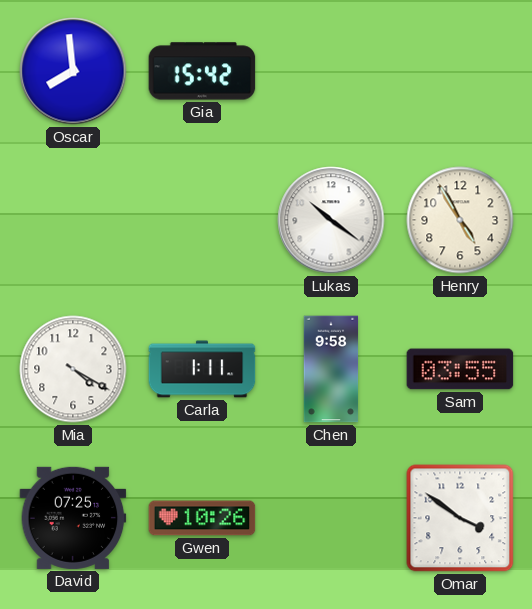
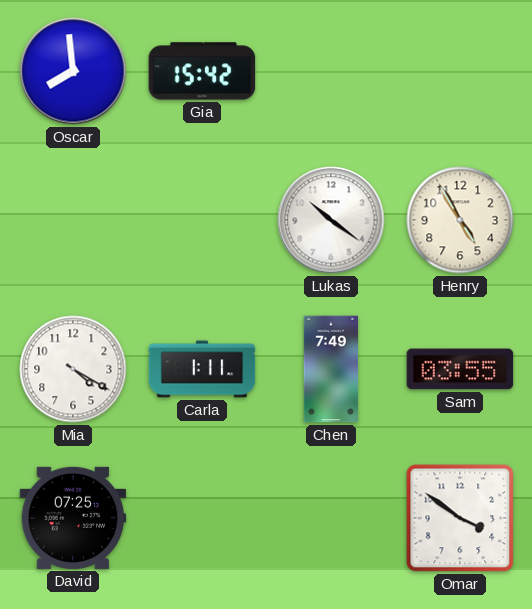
Chen: 9:58 -> 7:49 (331, 369)
Gwen: 10:26 -> none (202, 518)
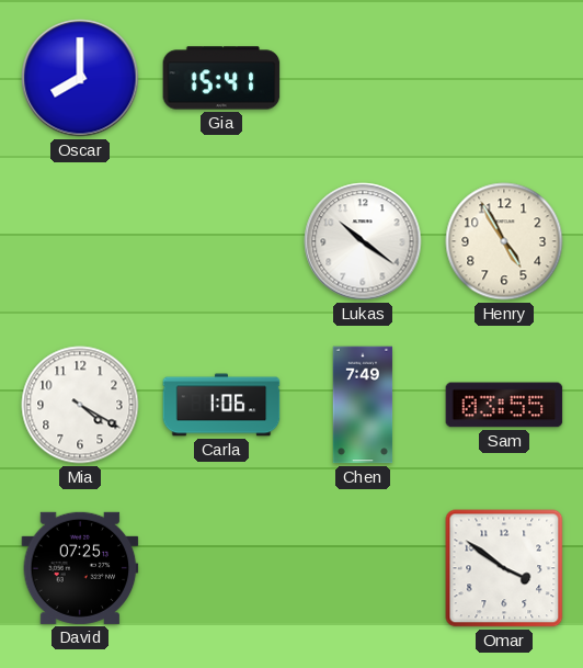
Oscar: 7:59 -> 8:00 (80, 78)
Gia: 15:42 -> 15:41 (221, 78)
Carla: 1:11 -> 1:06 (221, 405)
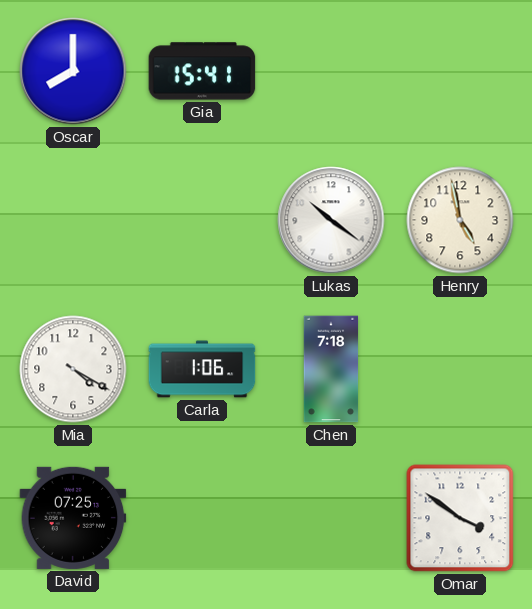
Henry: 4:55 -> 4:58 (460, 220)
Chen: 7:49 -> 7:18 (331, 369)
Sam: 03:55 -> none (504, 405)
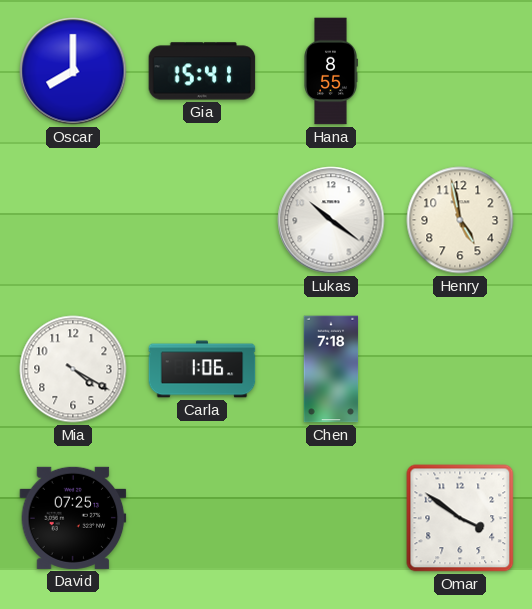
Hana: none -> 8:55 (331, 71)
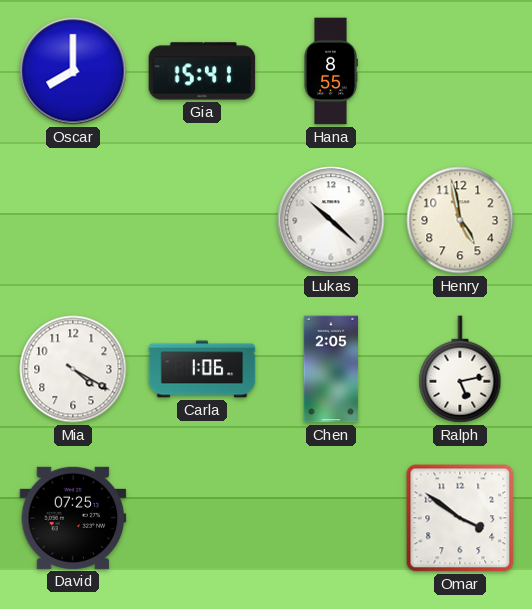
Lukas: 10:21 -> 10:22 (331, 220)
Chen: 7:18 -> 2:05 (331, 369)
Ralph: none -> 5:13 (460, 369)
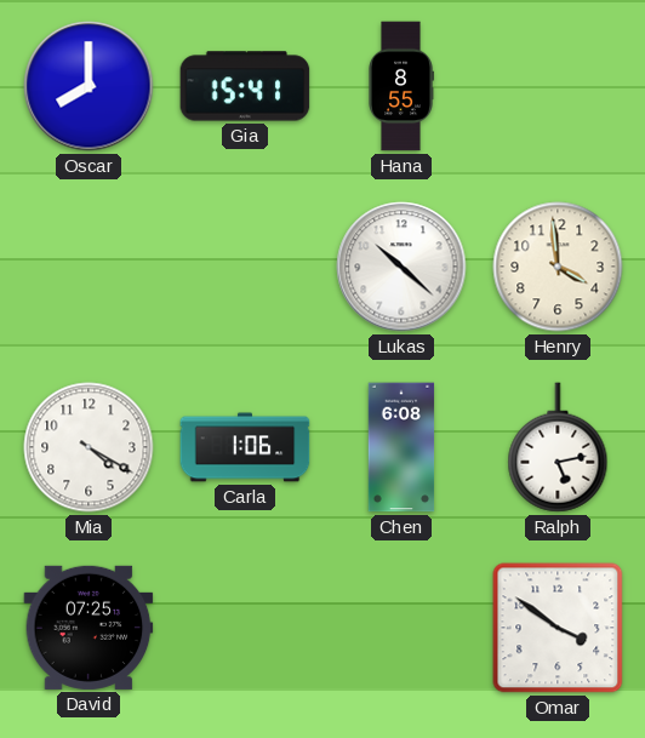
Henry: 4:58 -> 3:59 (558, 267)
Chen: 2:05 -> 6:08 (401, 447)
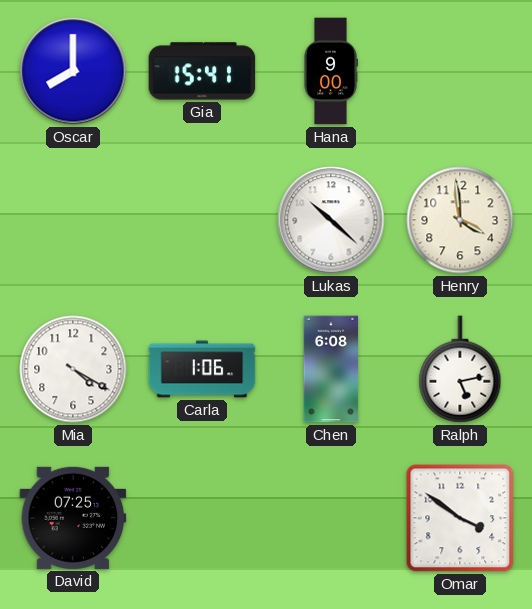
Hana: 8:55 -> 9:00 (331, 71)
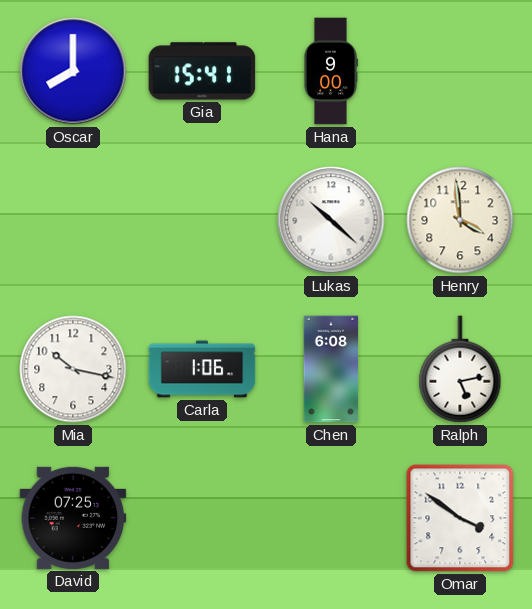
Mia: 4:20 -> 10:17 (73, 369)
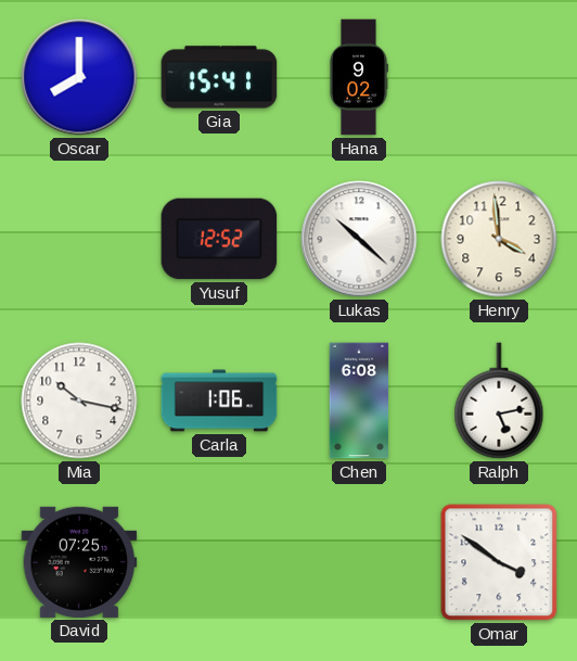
Hana: 9:00 -> 9:02 (359, 77)
Yusuf: none -> 12:52 (219, 239)
